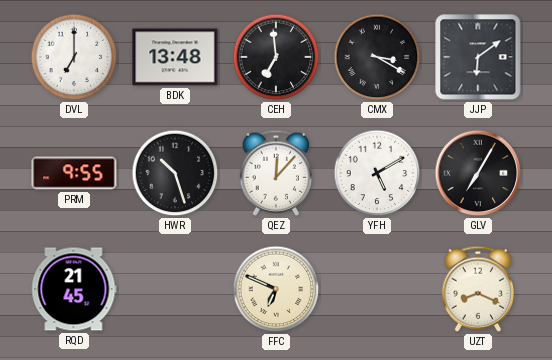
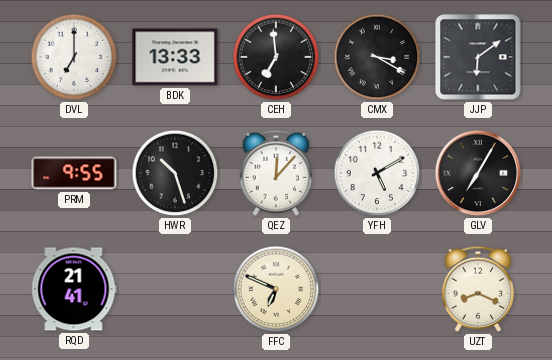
BDK: 13:48 -> 13:33 (175, 57)
RQD: 21:45 -> 21:41 (74, 289)
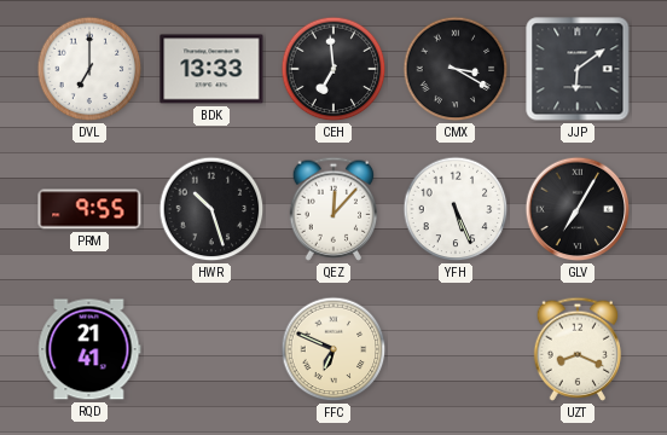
YFH: 5:10 -> 5:26 (456, 209)
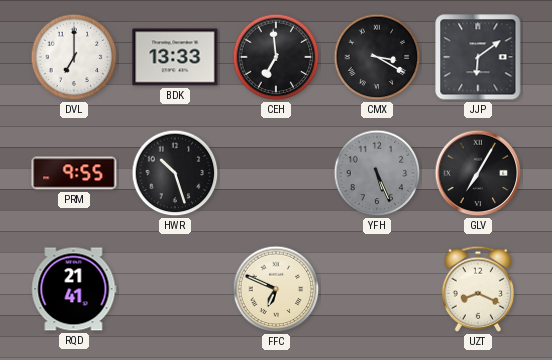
QEZ: 12:07 -> none (333, 209)
YFH dial: white -> grey (377, 173)
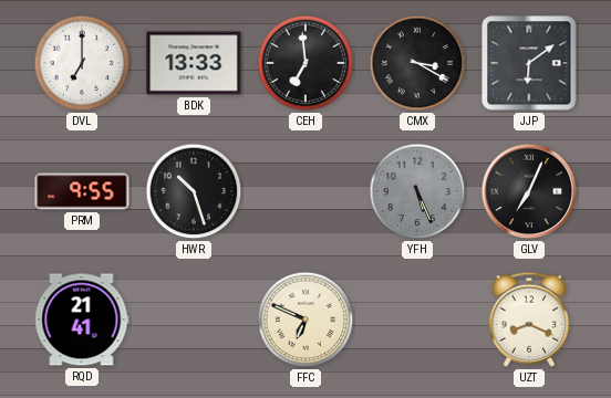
GLV: 7:05 -> 7:04 (529, 191)
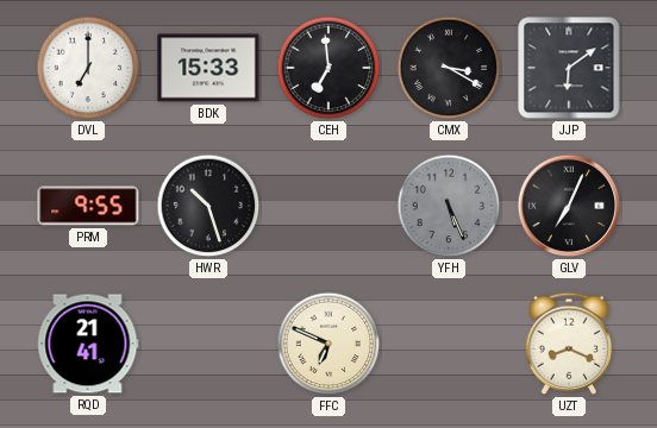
BDK: 13:33 -> 15:33 (208, 68)
